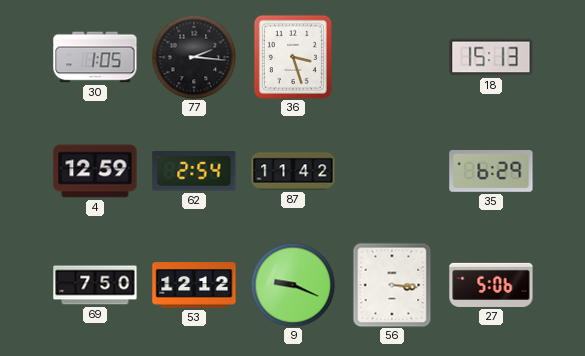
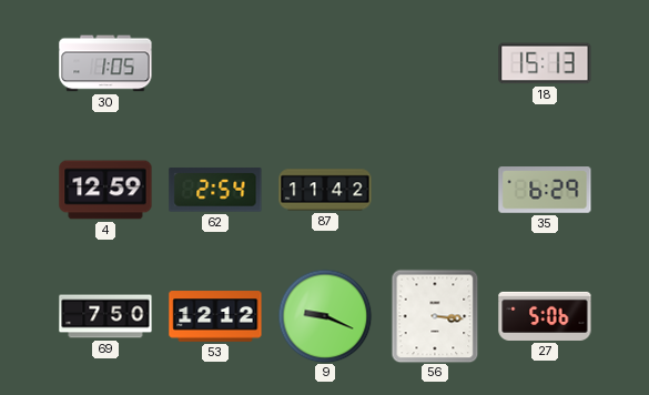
77: 2:16 -> none (194, 57)
36: 3:27 -> none (293, 57)
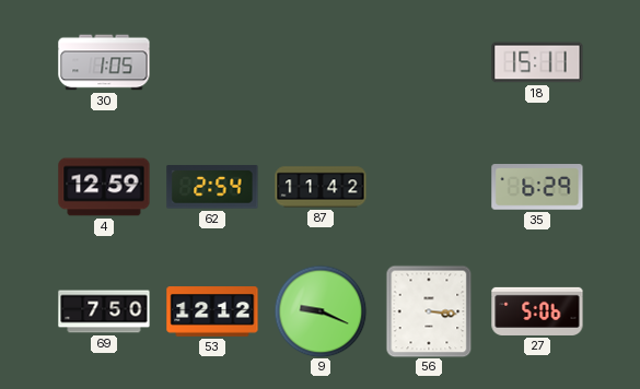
18: 15:13 -> 15:11 (537, 62)
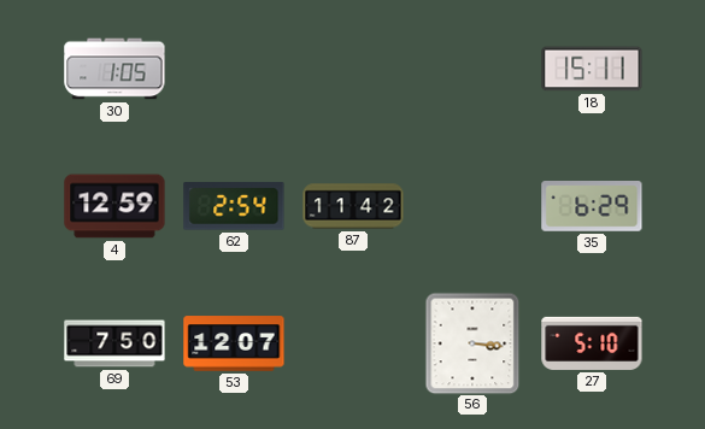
53: 12:12 -> 12:07 (234, 343)
9: 9:19 -> none (321, 311)
27: 5:06 -> 5:10 (592, 343)
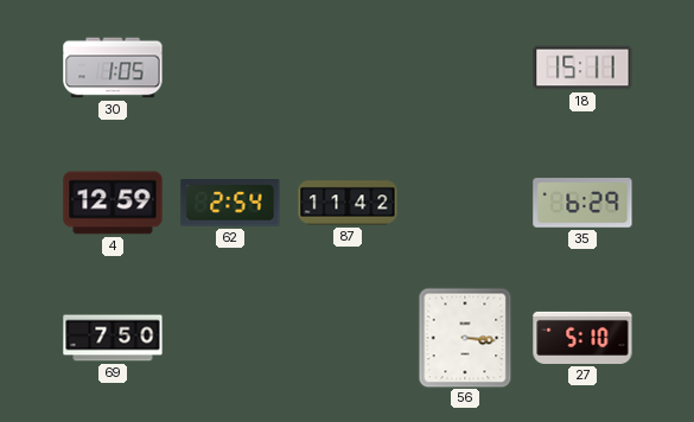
53: 12:07 -> none (234, 343)
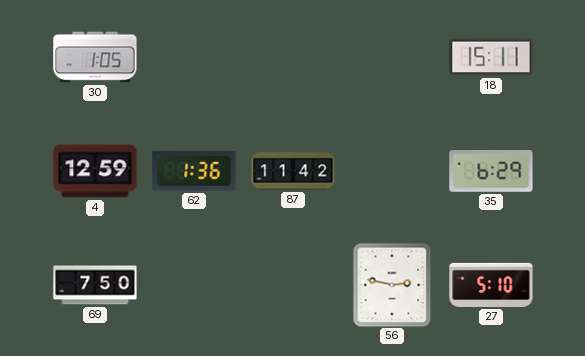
62: 2:54 -> 1:36 (194, 171)
56: 3:16 -> 2:47 (392, 285)
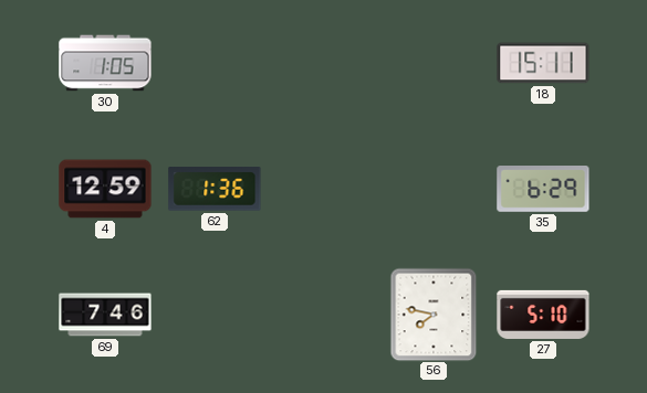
87: 11:42 -> none (293, 171)
69: 7:50 -> 7:46 (105, 315)
56: 2:47 -> 7:47 (434, 315)
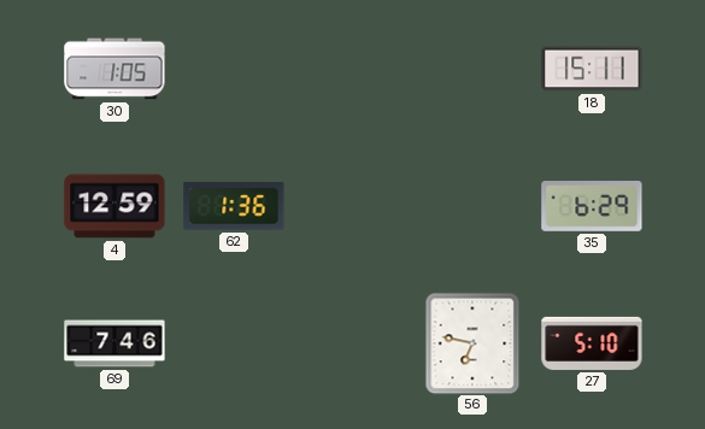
56: 7:47 -> 6:47 (472, 343)
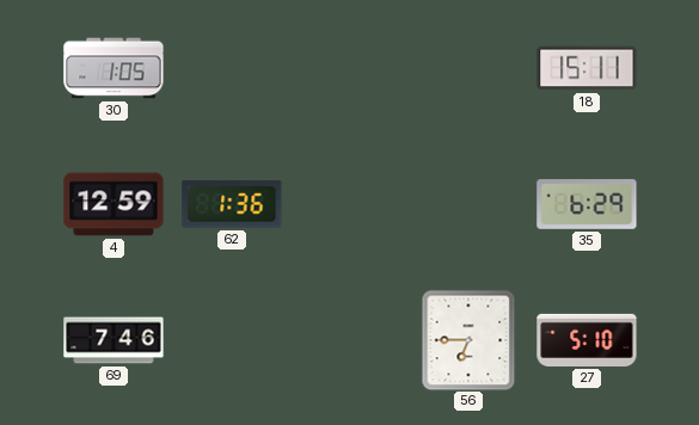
56: 6:47 -> 6:45 (468, 340)
